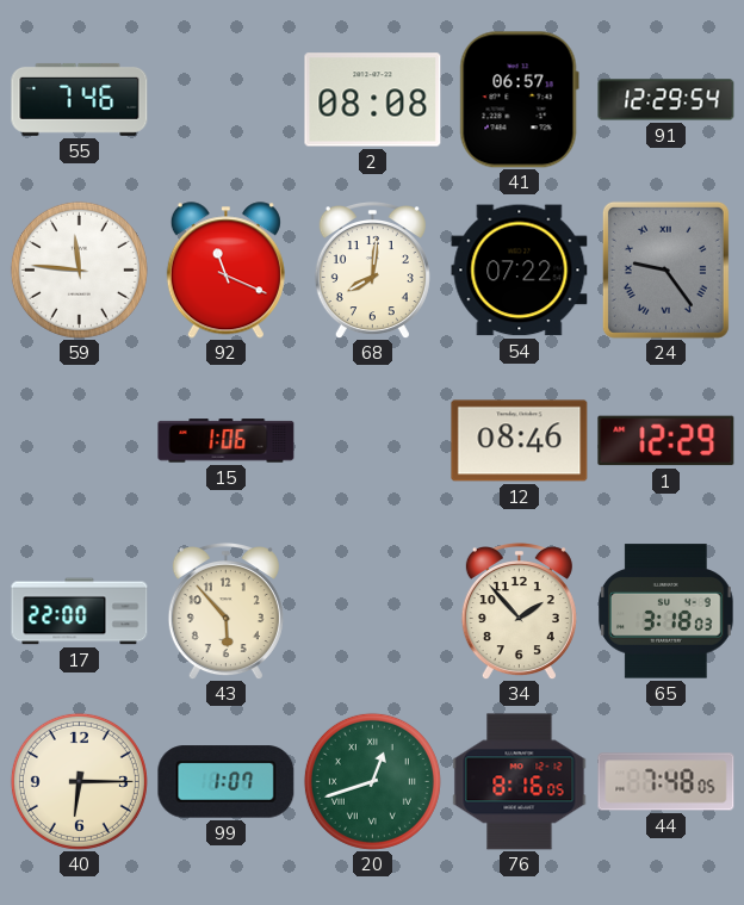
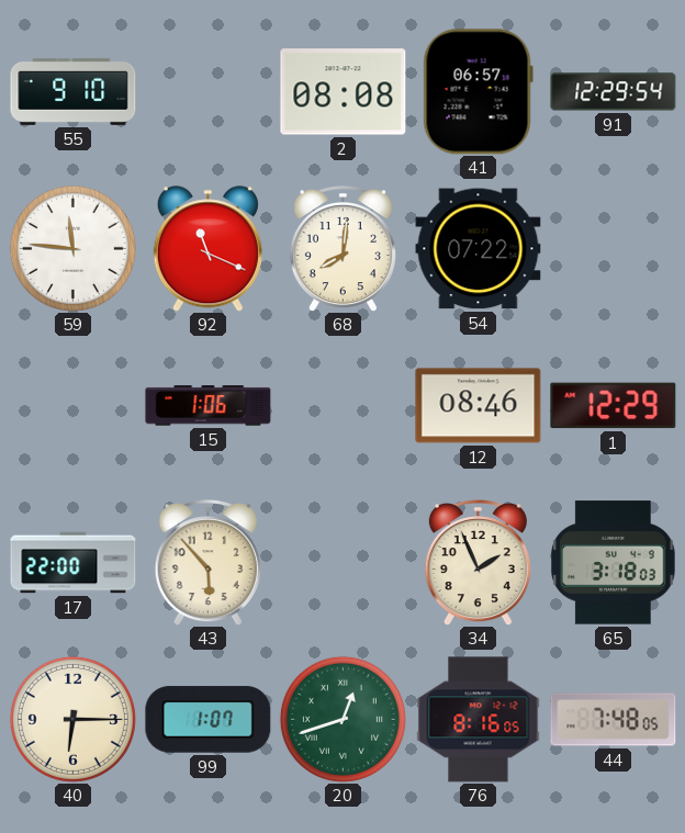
55: 7:46 -> 9:10 (74, 91)
24: 9:24 -> none (665, 269)
34: 1:53 -> 1:56 (478, 563)
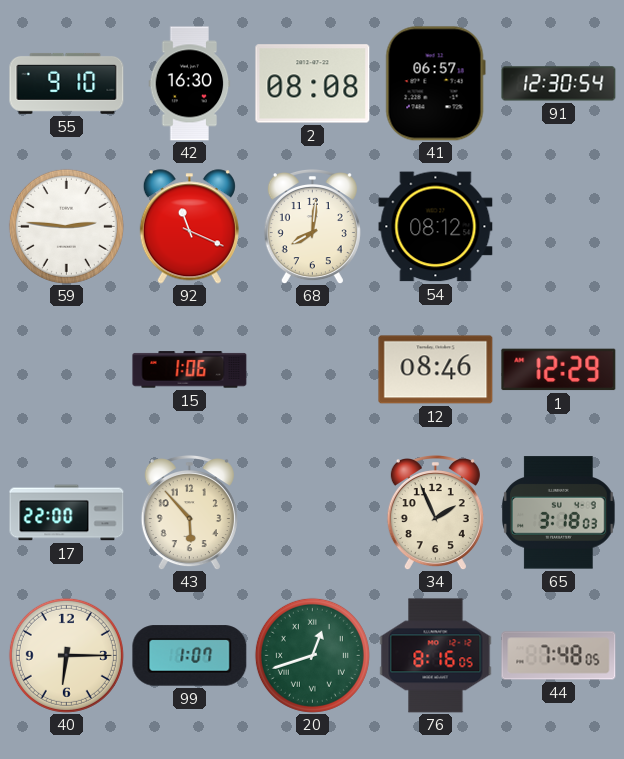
42: none -> 16:30 (190, 84)
91: 12:29 -> 12:30 (559, 84)
59: 11:46 -> 2:46 (66, 226)
54: 07:22 -> 08:12 (436, 227)
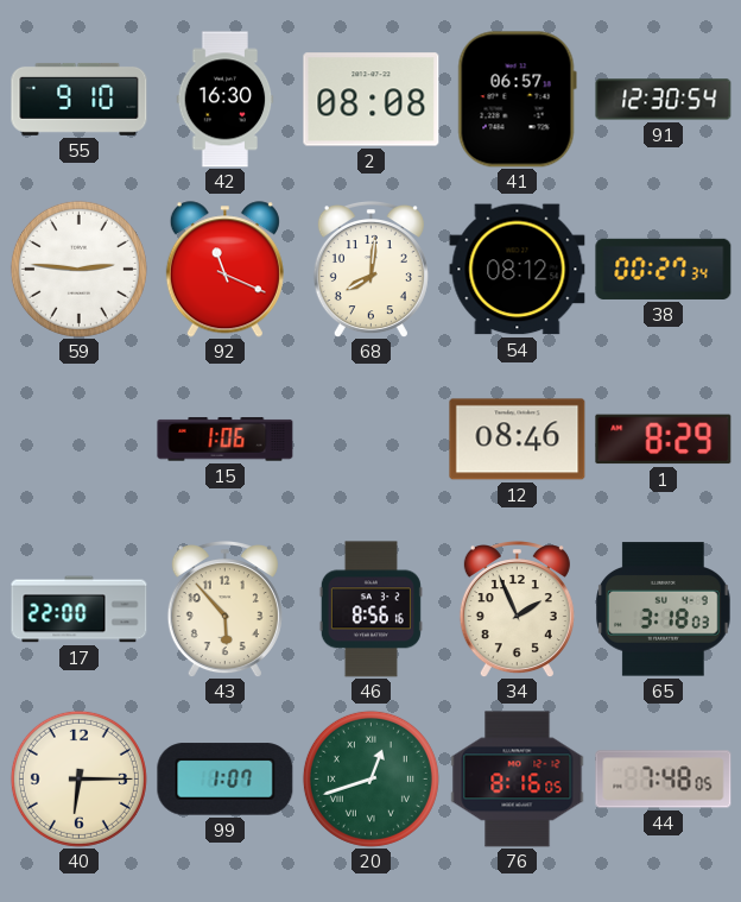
38: none -> 00:27 (664, 269)
1: 12:29 -> 8:29 (664, 440)
46: none -> 8:56 (370, 610)
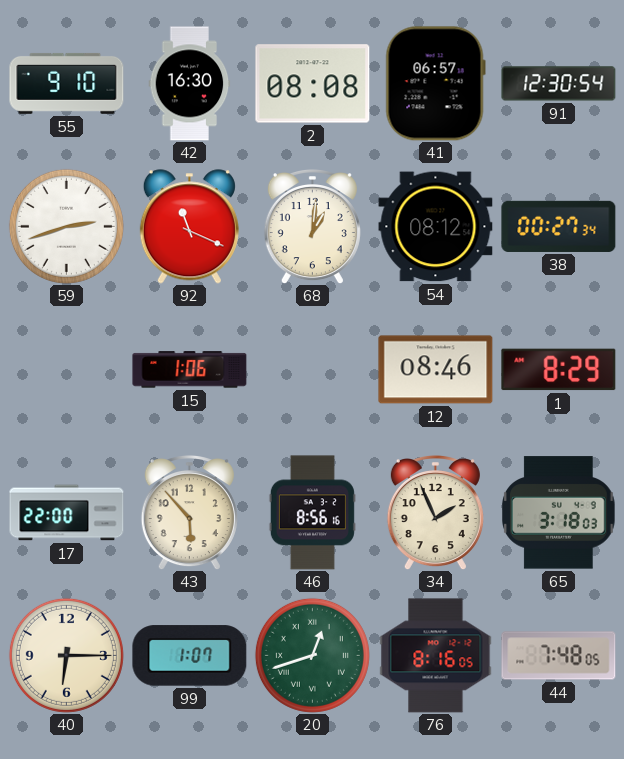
59: 2:46 -> 2:42 (66, 226)
68: 8:01 -> 1:01 (312, 227)
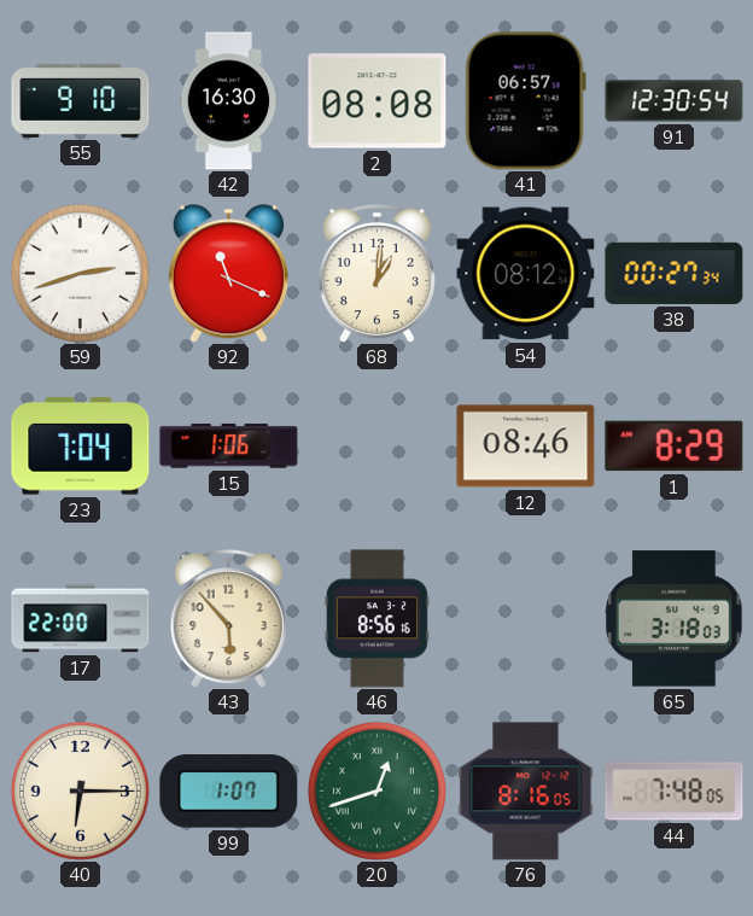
23: none -> 7:04 (81, 447)
34: 1:56 -> none (435, 513)
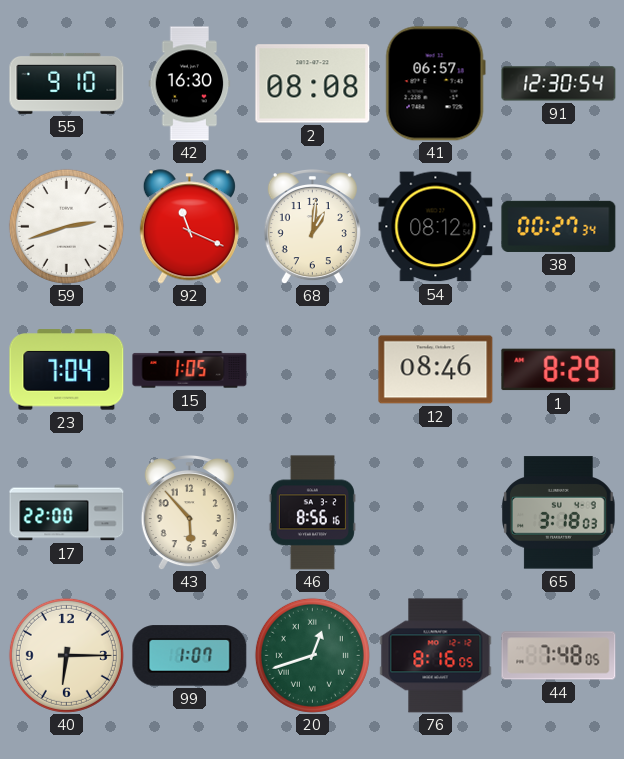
15: 1:06 -> 1:05 (190, 370)
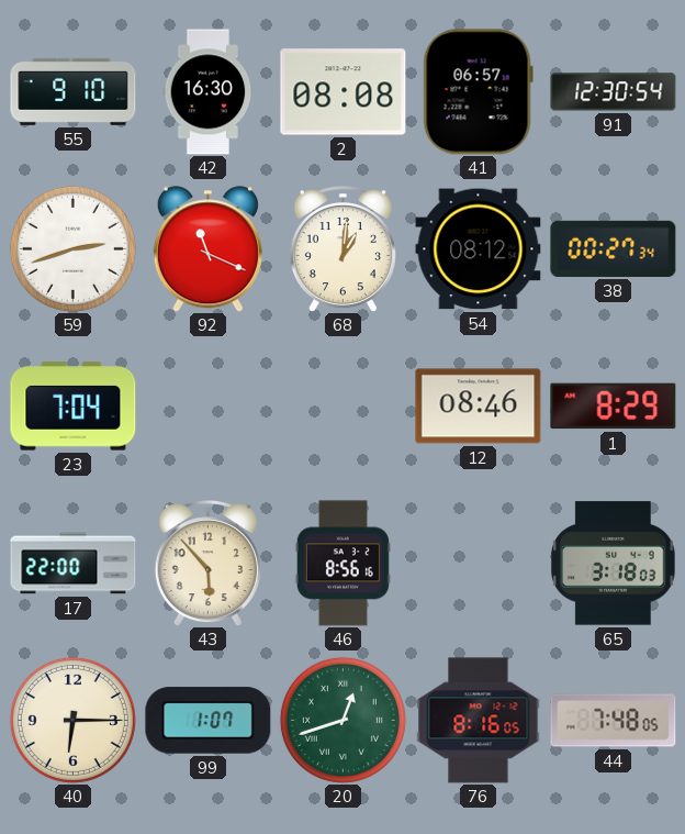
15: 1:05 -> none (190, 370)
